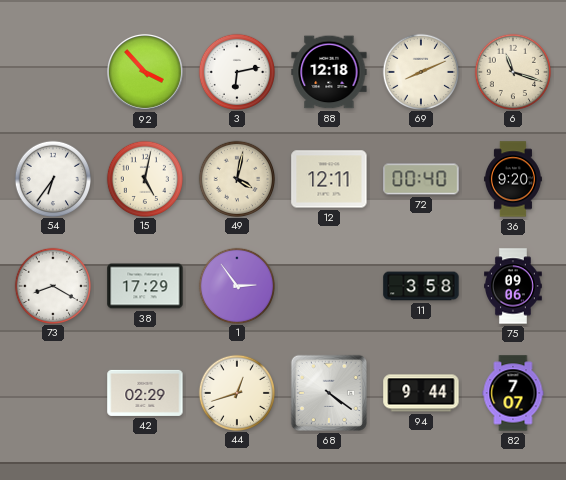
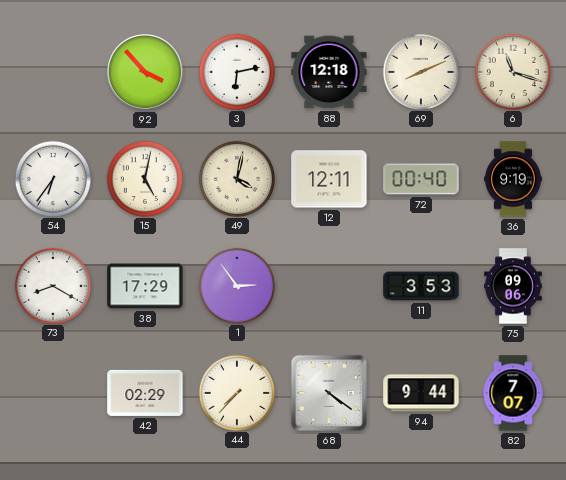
36: 9:20 -> 9:19 (513, 179)
11: 3:58 -> 3:53 (421, 286)
44: 12:42 -> 7:37 (236, 392)
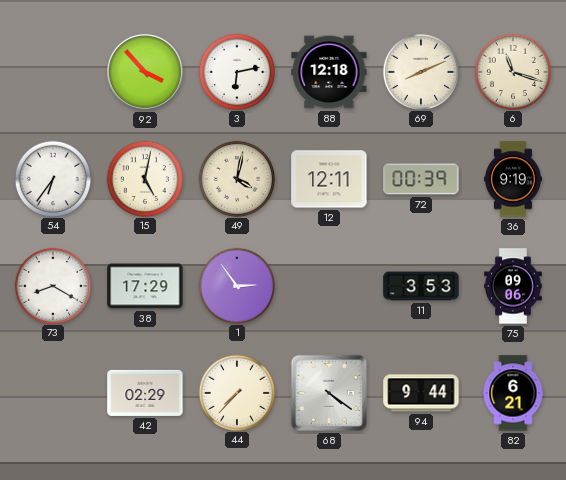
72: 00:40 -> 00:39 (421, 179)
82: 7:07 -> 6:21 (513, 393)
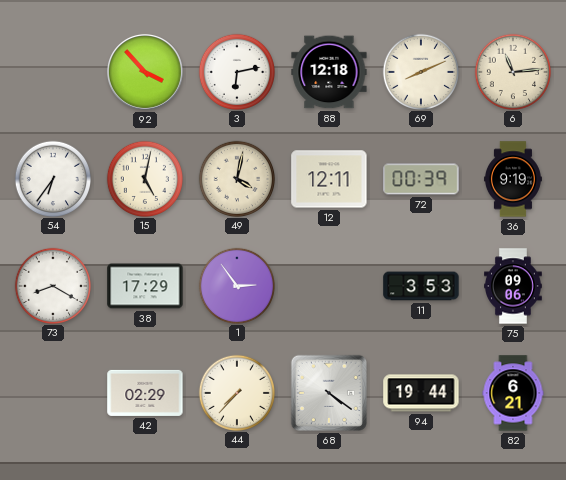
6: 11:18 -> 11:14 (512, 71)
94: 9:44 -> 19:44 (421, 393)
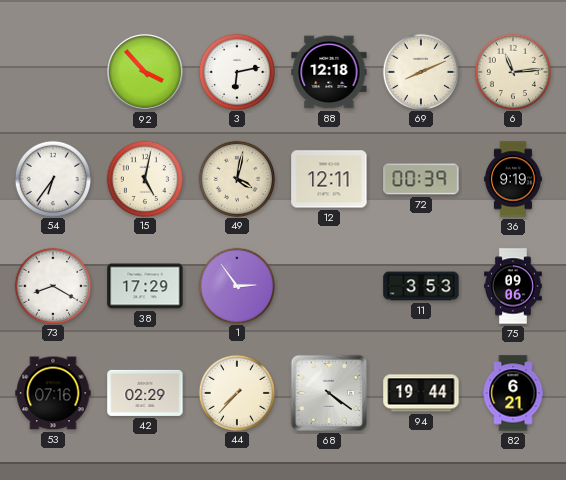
53: none -> 07:16 (53, 393)
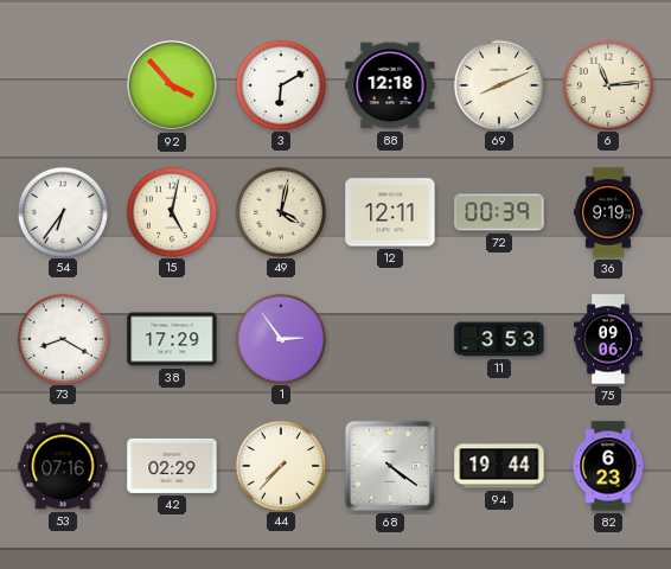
3: 6:13 -> 6:10 (280, 84)
82: 6:21 -> 6:23 (608, 466)
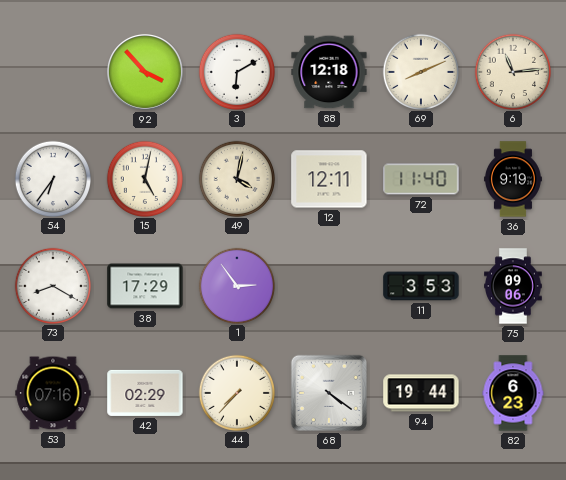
72: 00:39 -> 11:40 (421, 179)
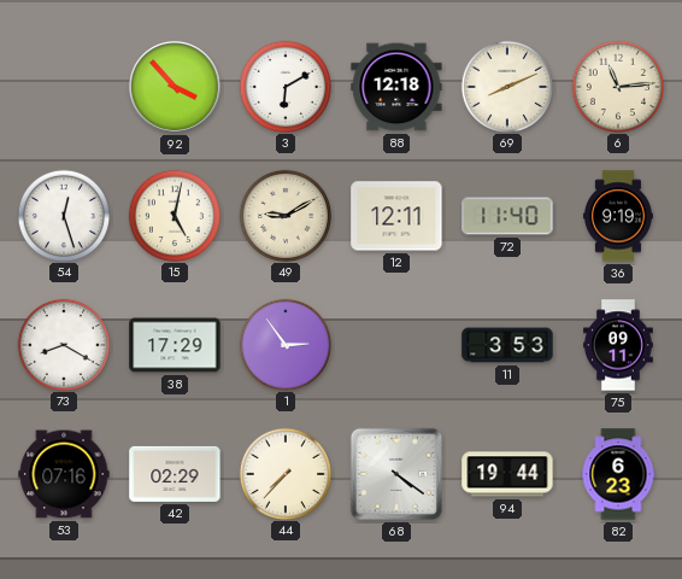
54: 6:36 -> 12:27 (63, 215)
49: 4:02 -> 9:10 (284, 215)
75: 09:06 -> 09:11 (619, 345)
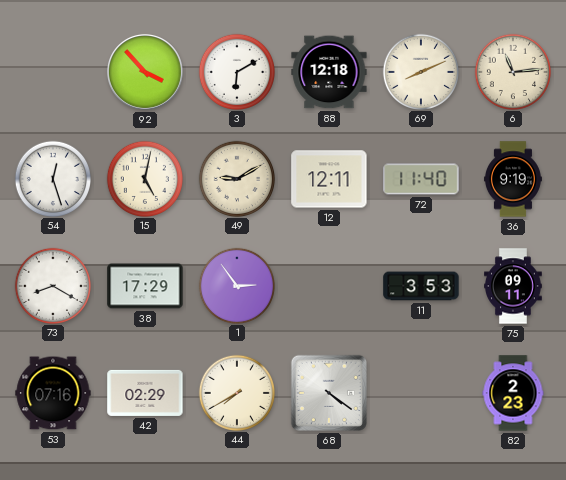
44: 7:37 -> 7:40 (236, 392)
94: 19:44 -> none (507, 474)
82: 6:23 -> 2:23 (513, 393)
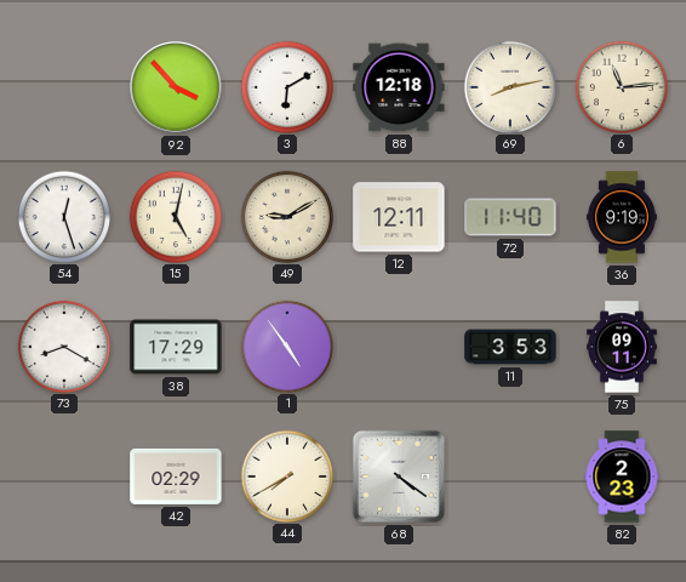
69: 8:11 -> 8:13 (509, 86)
1: 2:54 -> 4:54 (286, 346)
53: 07:16 -> none (53, 393)
